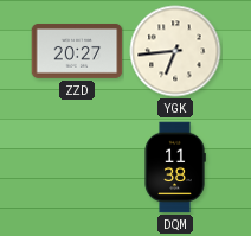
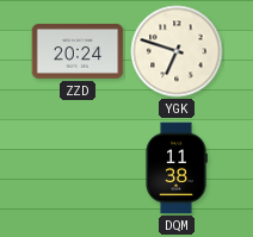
ZZD: 20:27 -> 20:24 (78, 51)
YGK: 6:44 -> 6:48 (177, 51)
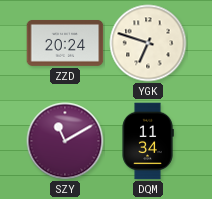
SZY: none -> 11:10 (65, 141)
DQM: 11:38 -> 11:34 (148, 141)
